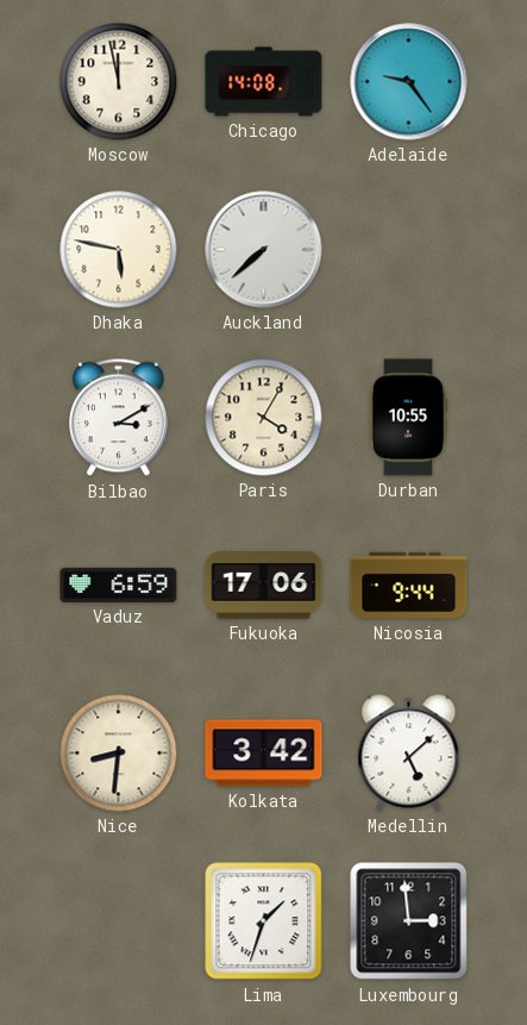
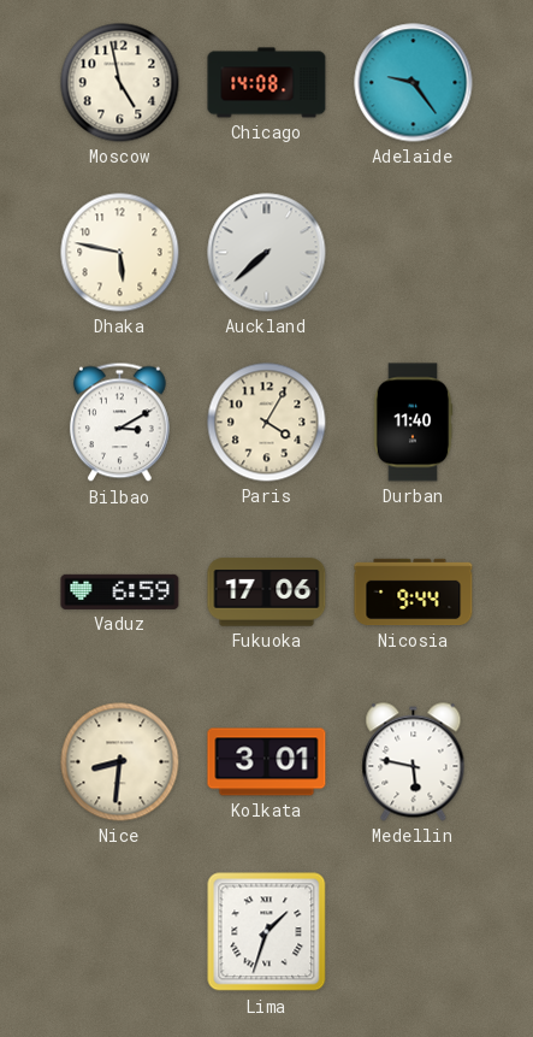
Moscow: 11:58 -> 4:58 (120, 83)
Durban: 10:55 -> 11:40 (413, 423)
Kolkata: 3:42 -> 3:01 (267, 762)
Medellin: 5:08 -> 5:47 (414, 762)
Luxembourg: 2:59 -> none (409, 921)
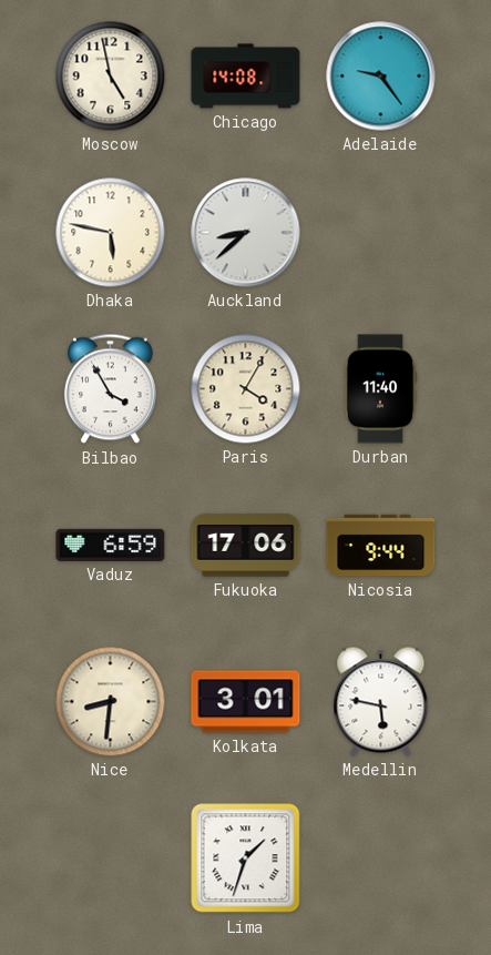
Auckland: 7:38 -> 8:38 (246, 233)
Bilbao: 3:10 -> 3:55 (110, 389)
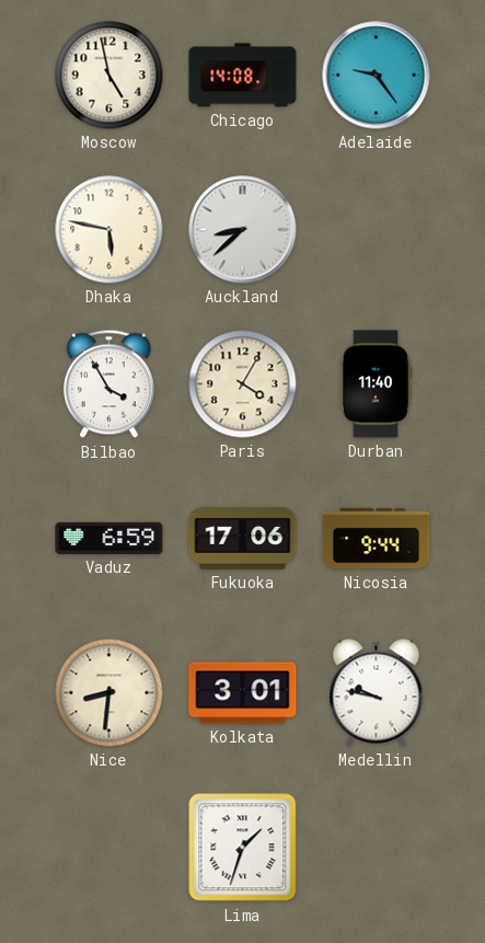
Medellin: 5:47 -> 9:47 (377, 693)
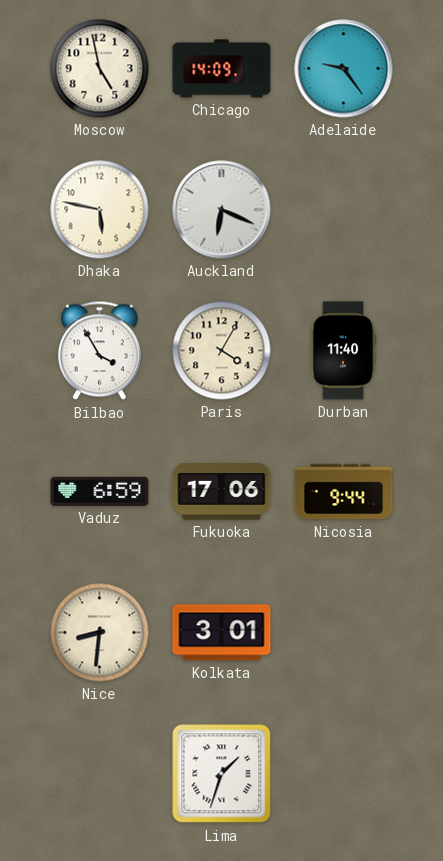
Chicago: 14:08 -> 14:09 (222, 69)
Auckland: 8:38 -> 6:19 (222, 210)
Medellin: 9:47 -> none (377, 693)
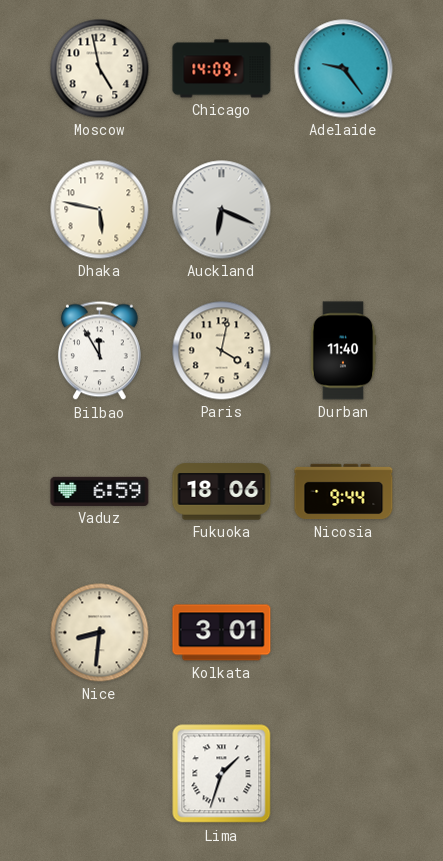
Bilbao: 3:55 -> 11:55 (99, 351)
Paris: 4:05 -> 4:02 (222, 351)
Fukuoka: 17:06 -> 18:06 (222, 492)
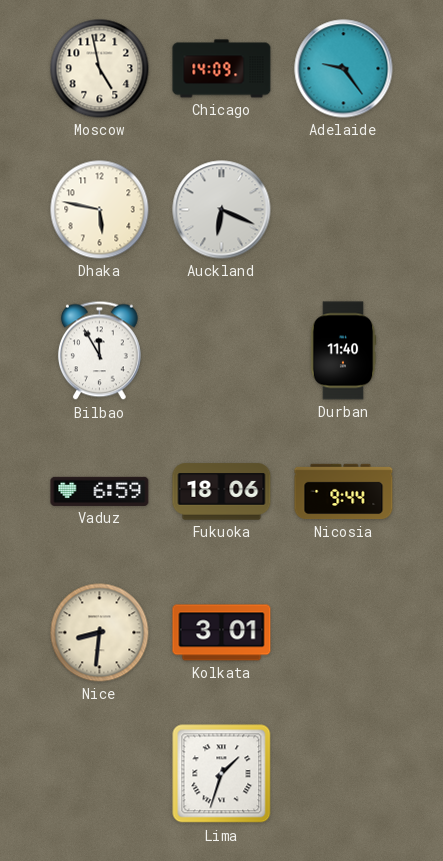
Paris: 4:02 -> none (222, 351)
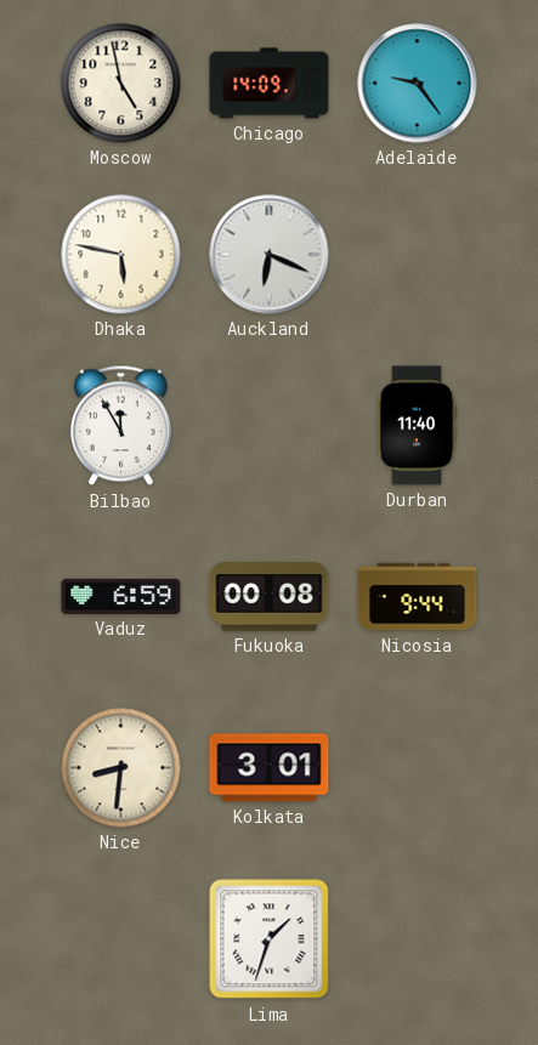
Fukuoka: 18:06 -> 00:08 (270, 597)
